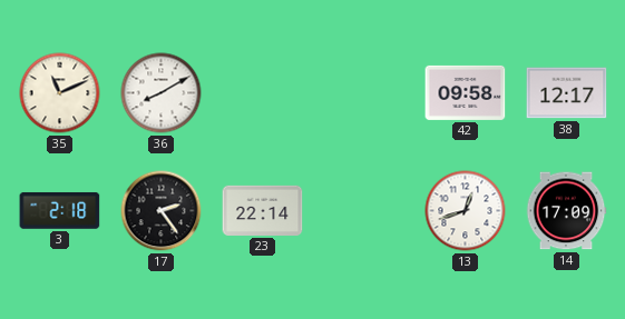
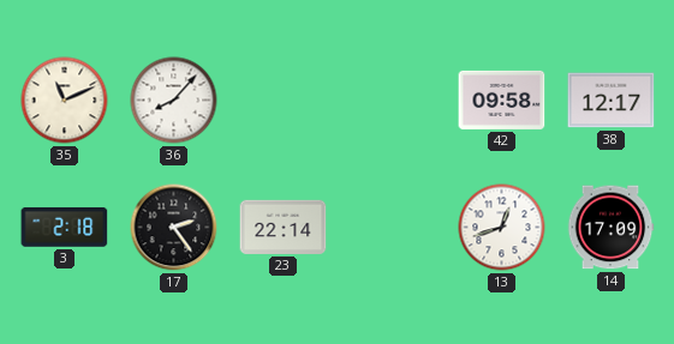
36: 8:10 -> 8:07 (174, 101)
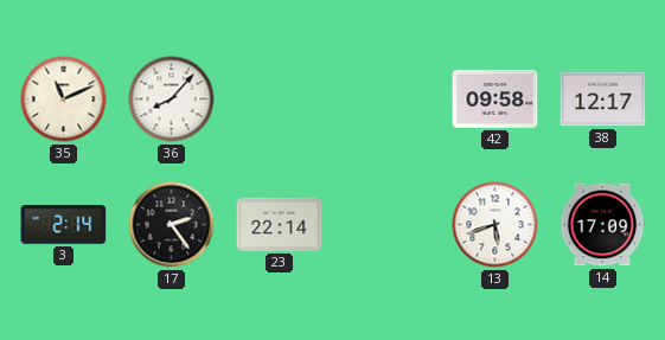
3: 2:18 -> 2:14 (64, 224)
13: 12:42 -> 5:42 (495, 225)
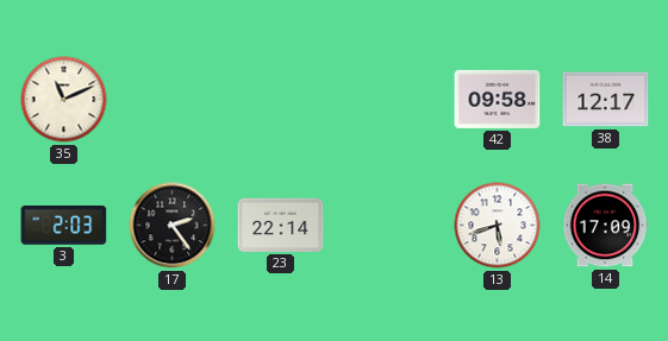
36: 8:07 -> none (172, 100)
3: 2:14 -> 2:03 (64, 225)
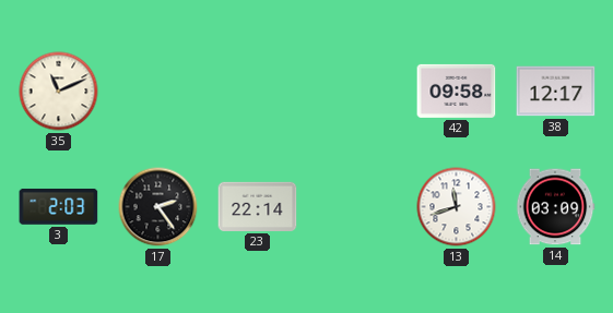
13: 5:42 -> 11:42 (457, 207)
14: 17:09 -> 03:09 (555, 207)
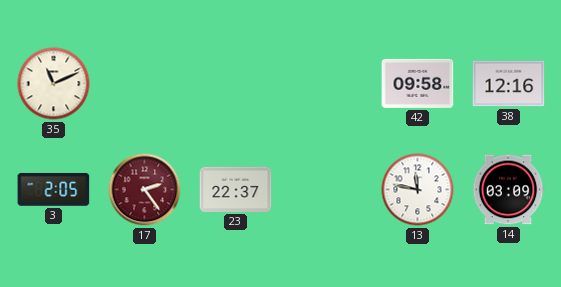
38: 12:17 -> 12:16 (509, 84)
3: 2:03 -> 2:05 (54, 189)
17 dial: black -> burgundy (145, 190)
23: 22:14 -> 22:37 (236, 189)
13: 11:42 -> 11:47 (418, 190)
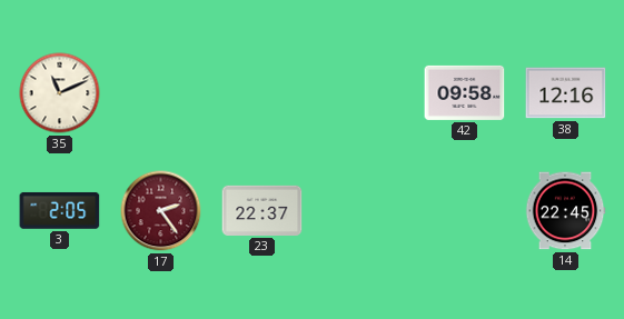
13: 11:47 -> none (418, 190)
14: 03:09 -> 22:45 (565, 211)
